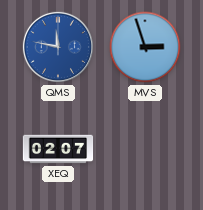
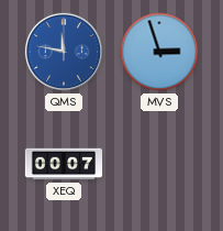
XEQ: 02:07 -> 00:07 (64, 164)
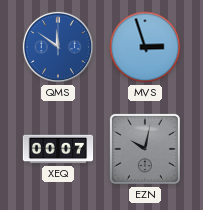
QMS: 11:47 -> 11:51 (58, 47)
EZN: none -> 10:02 (145, 149)
